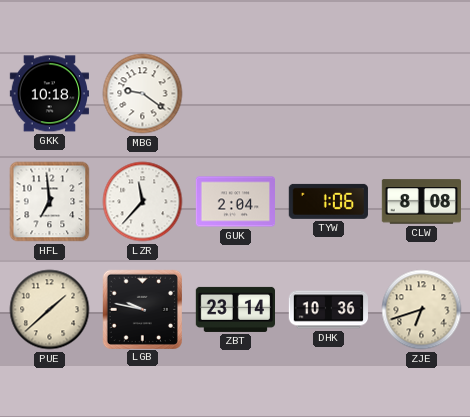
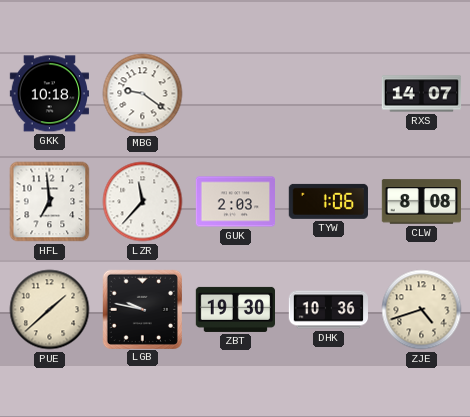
RXS: none -> 14:07 (422, 94)
GUK: 2:04 -> 2:03 (235, 202)
ZBT: 23:14 -> 19:30 (235, 309)
ZJE: 6:42 -> 4:42 (422, 310)
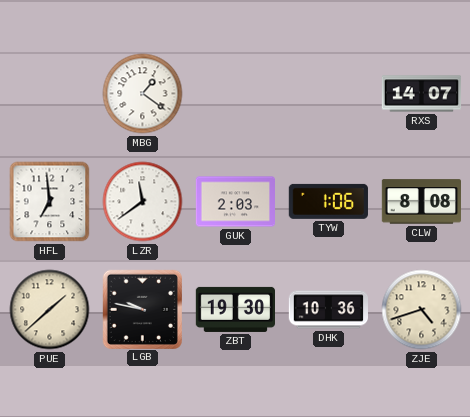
GKK: 10:18 -> none (49, 94)
MBG: 9:21 -> 1:21 (143, 94)
LZR: 11:37 -> 11:39 (143, 202)
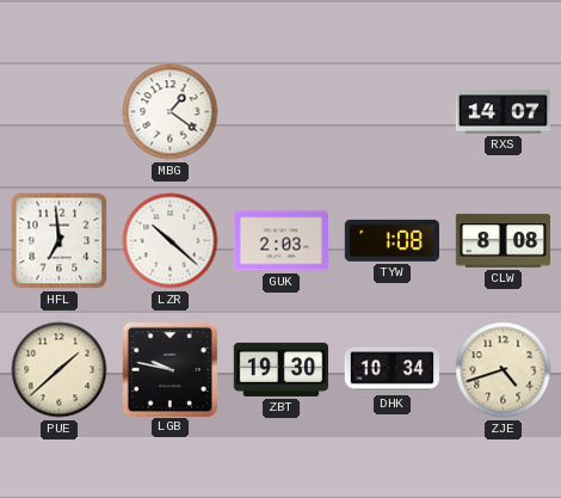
LZR: 11:39 -> 10:22 (171, 241)
TYW: 1:06 -> 1:08 (392, 240)
DHK: 10:36 -> 10:34 (392, 370)
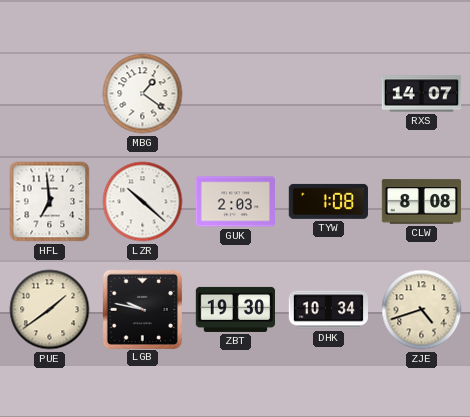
PUE: 1:38 -> 1:39 (50, 310)
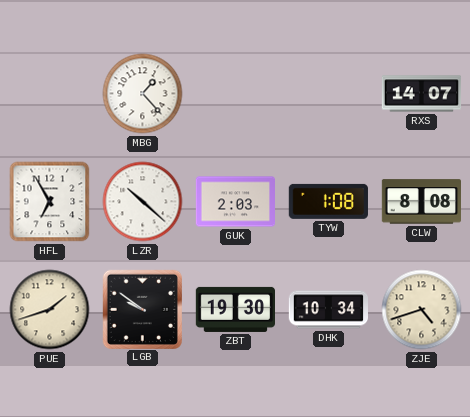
MBG: 1:21 -> 1:23 (143, 94)
HFL: 6:59 -> 6:55 (50, 202)
PUE: 1:39 -> 1:42 (50, 310)
LGB: 9:47 -> 9:51 (142, 309)
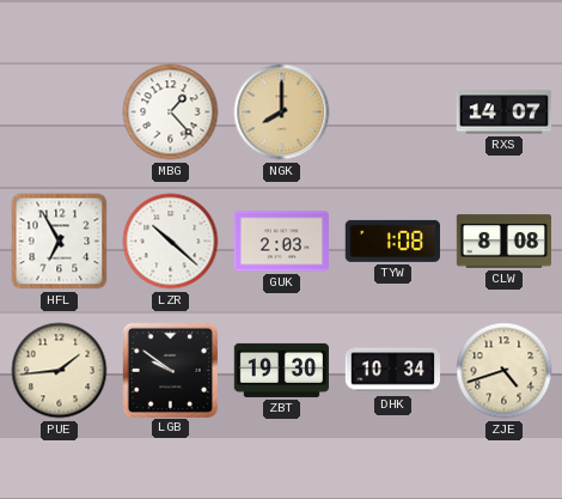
NGK: none -> 8:00 (282, 112)
PUE: 1:42 -> 1:44 (60, 371)
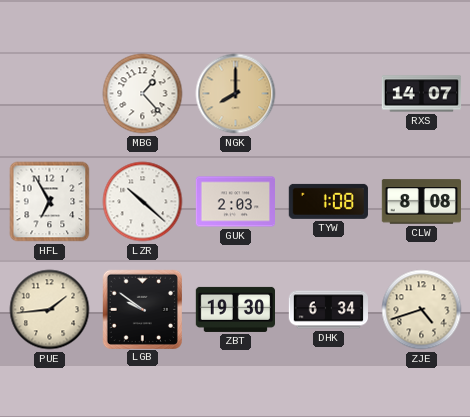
DHK: 10:34 -> 6:34 (328, 310)
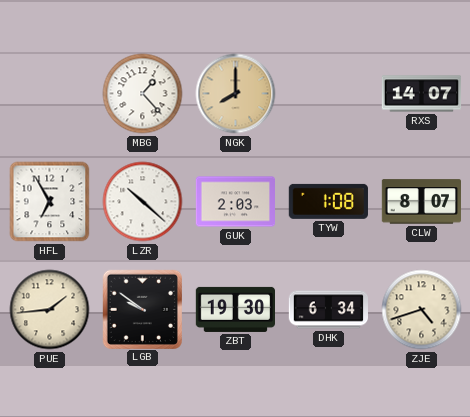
CLW: 8:08 -> 8:07 (421, 202)
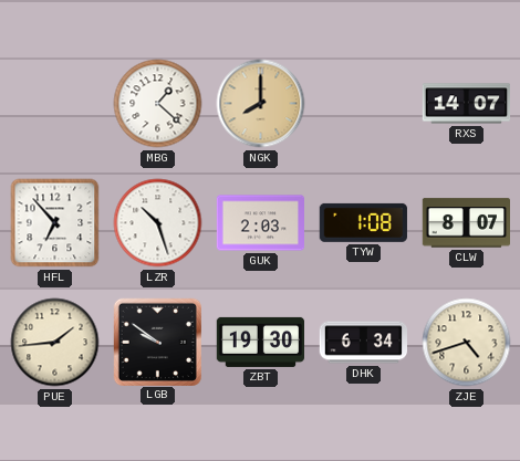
MBG: 1:23 -> 1:22 (158, 104)
HFL: 6:55 -> 6:53 (55, 223)
LZR: 10:22 -> 10:27 (158, 223)
